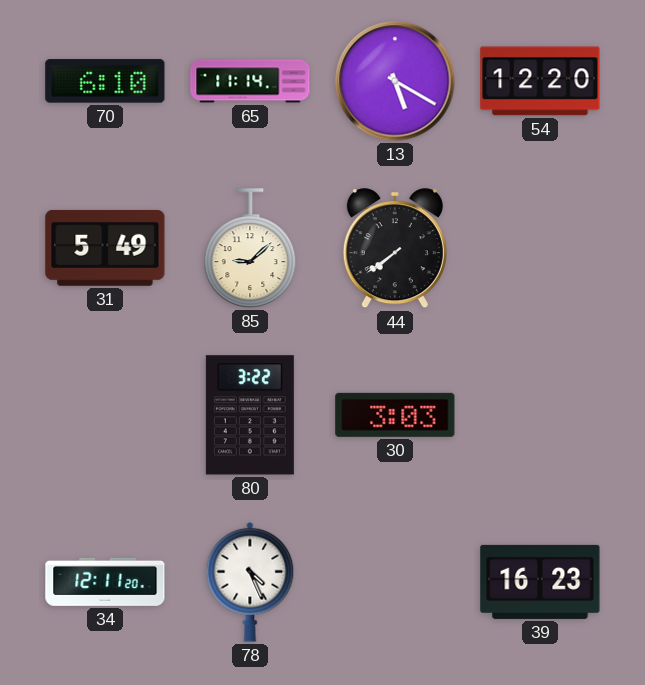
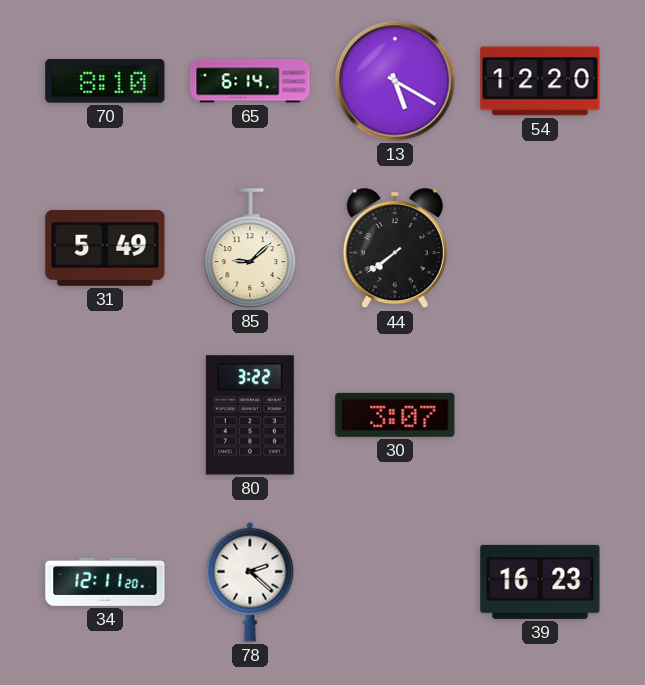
70: 6:10 -> 8:10 (105, 81)
65: 11:14 -> 6:14 (250, 81)
30: 3:03 -> 3:07 (395, 415)
78: 4:26 -> 2:22 (250, 582)
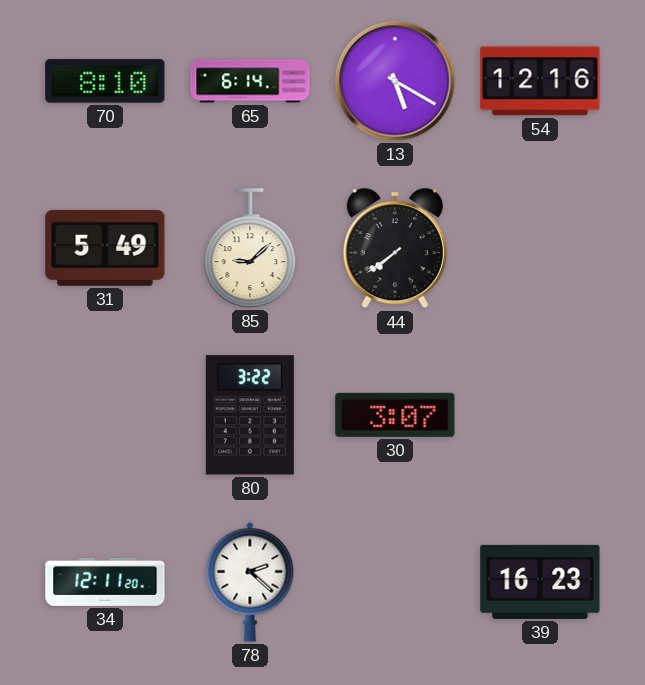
54: 12:20 -> 12:16 (540, 81)
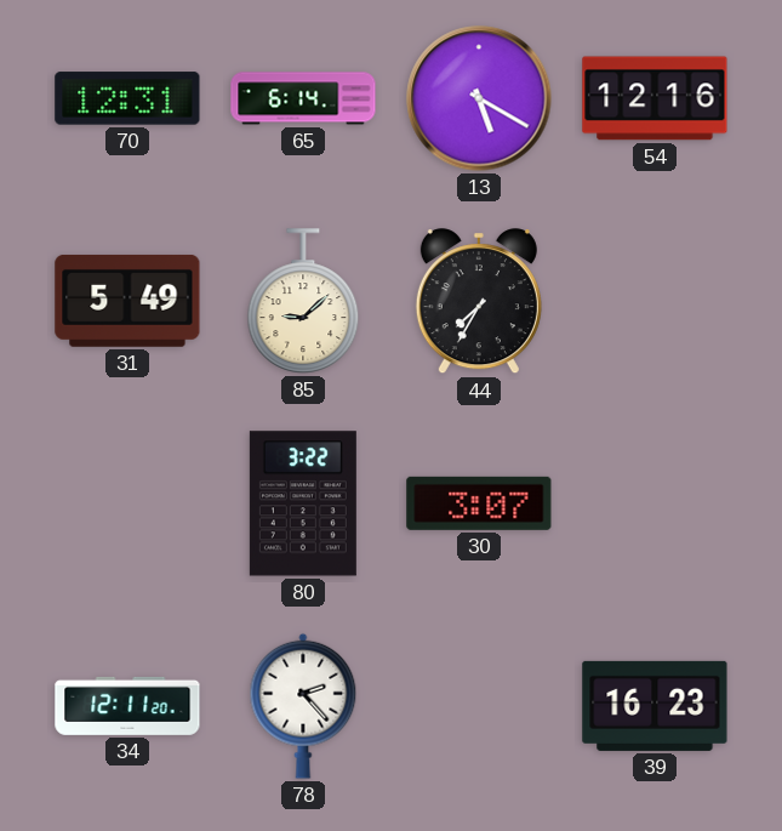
70: 8:10 -> 12:31 (127, 98)
44: 7:39 -> 7:35 (479, 302)
78: 2:22 -> 2:23 (303, 706)
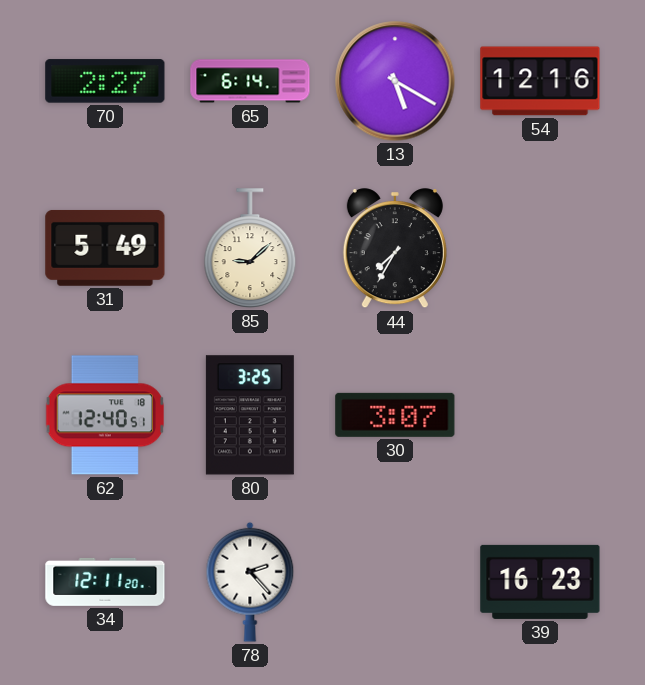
70: 12:31 -> 2:27 (105, 81)
62: none -> 12:40 (105, 415)
80: 3:22 -> 3:25 (250, 415)
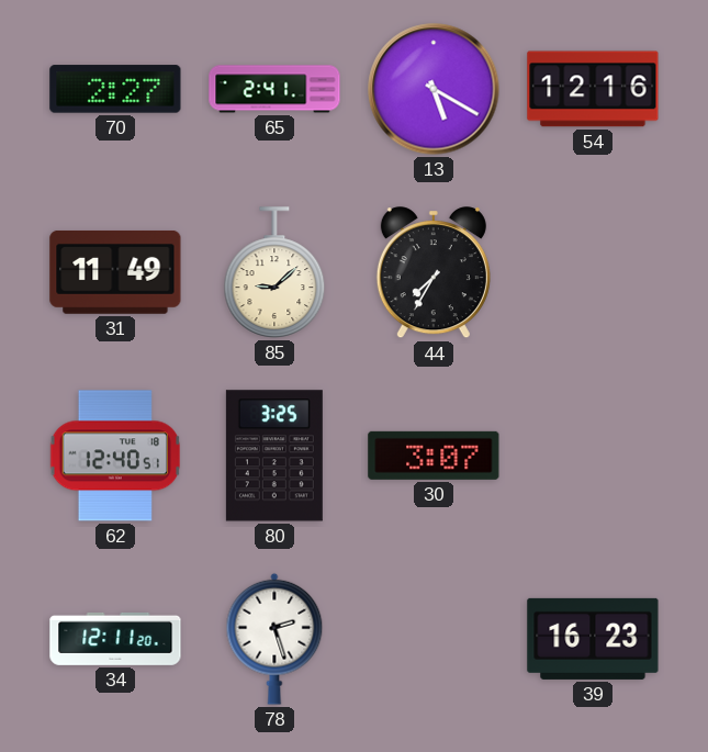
65: 6:14 -> 2:41 (274, 89)
31: 5:49 -> 11:49 (115, 272)
78: 2:23 -> 2:27 (274, 639)
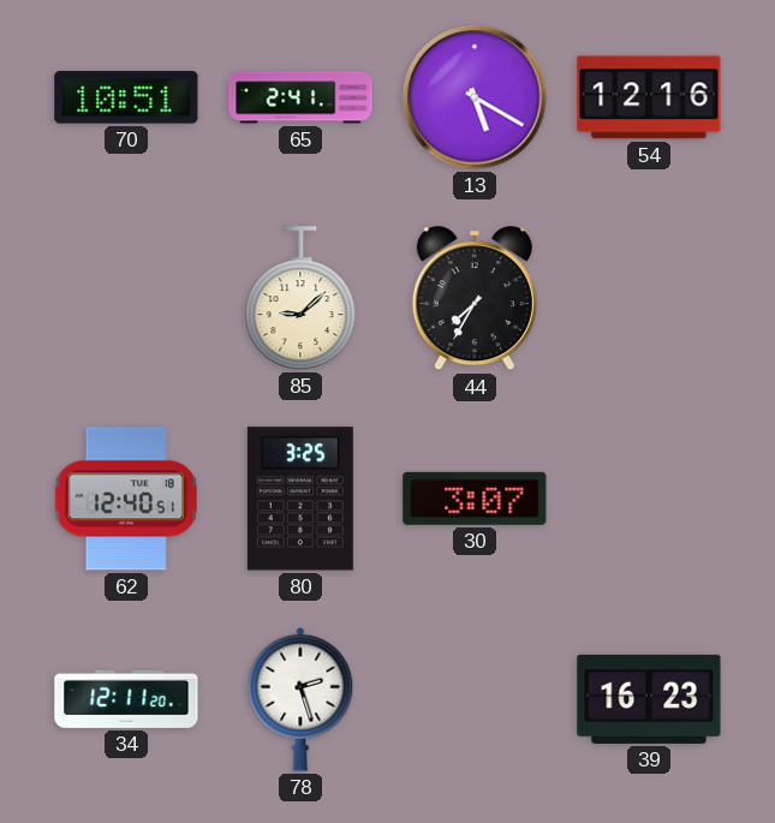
70: 2:27 -> 10:51 (126, 97)
31: 11:49 -> none (115, 272)
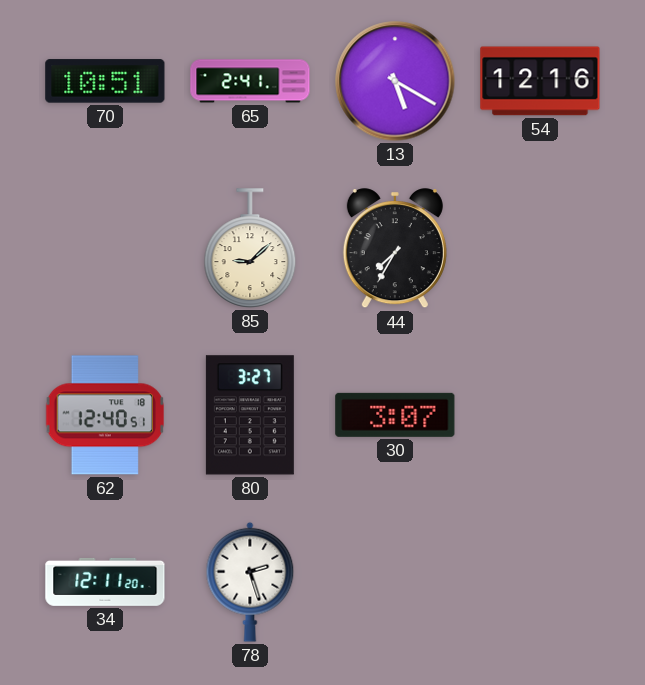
80: 3:25 -> 3:27 (250, 415)
39: 16:23 -> none (649, 699)
